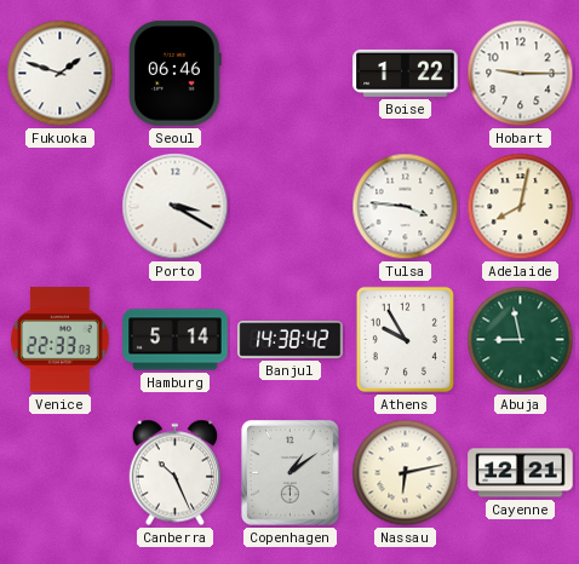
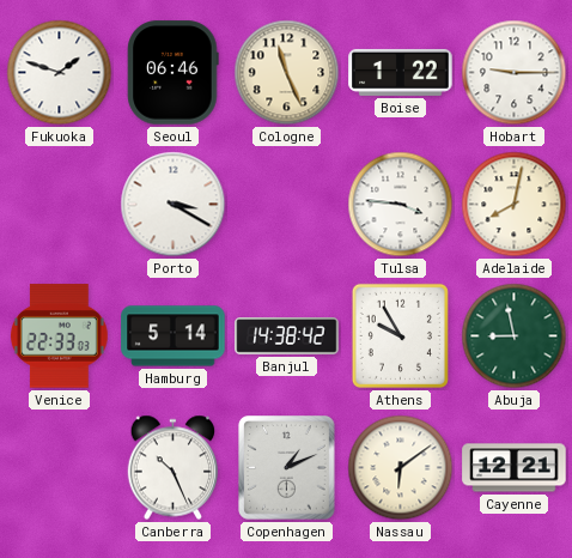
Cologne: none -> 11:26 (287, 73)
Copenhagen: 1:09 -> 1:11 (287, 468)
Nassau: 6:13 -> 6:09 (401, 468)
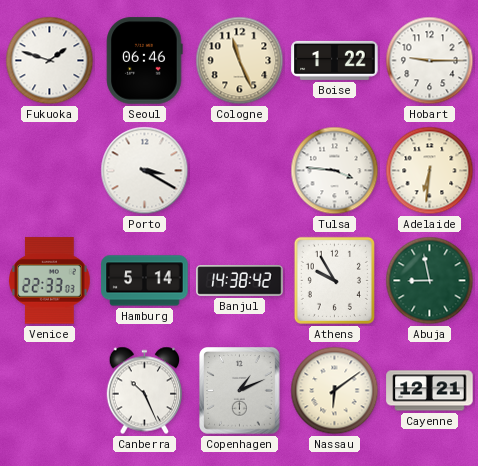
Adelaide: 8:02 -> 6:31 (430, 171)
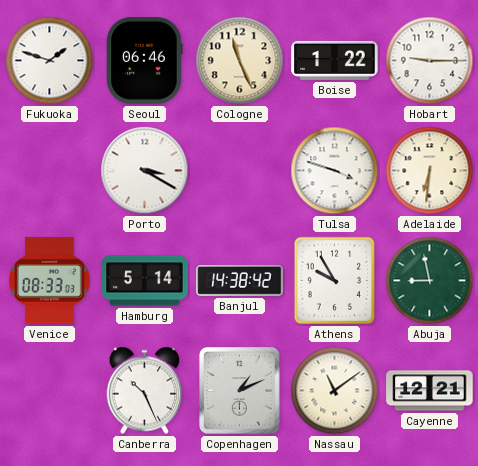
Tulsa: 3:46 -> 3:48 (335, 171)
Venice: 22:33 -> 08:33 (49, 281)
Nassau: 6:09 -> 11:09 (335, 391)
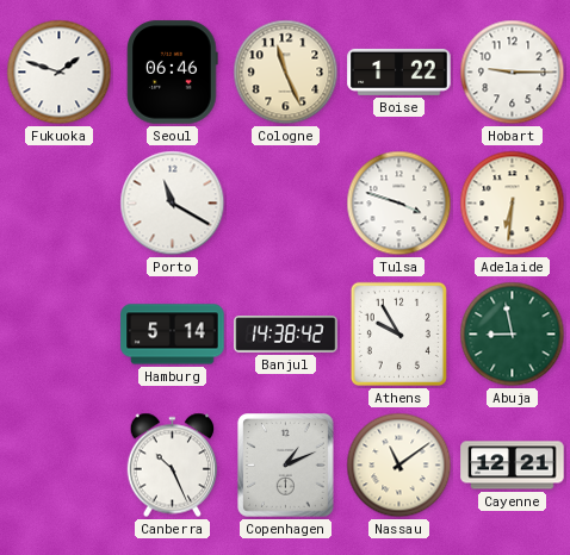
Porto: 3:20 -> 11:20 (173, 204)
Venice: 08:33 -> none (49, 281)
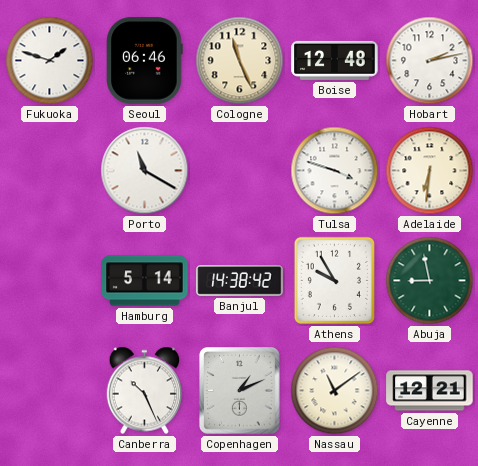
Boise: 1:22 -> 12:48 (335, 60)
Hobart: 9:15 -> 2:13 (430, 61)
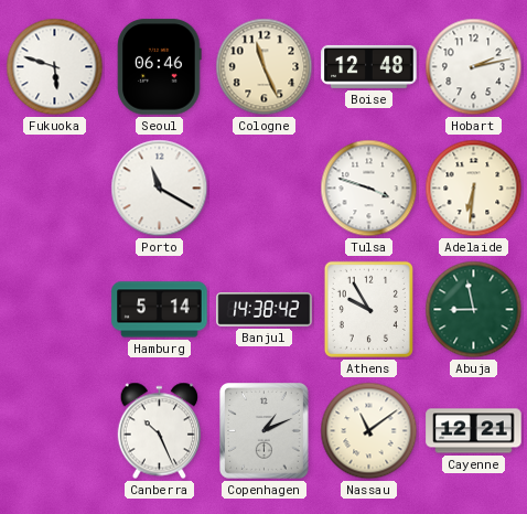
Fukuoka: 1:48 -> 5:48 (55, 67)
